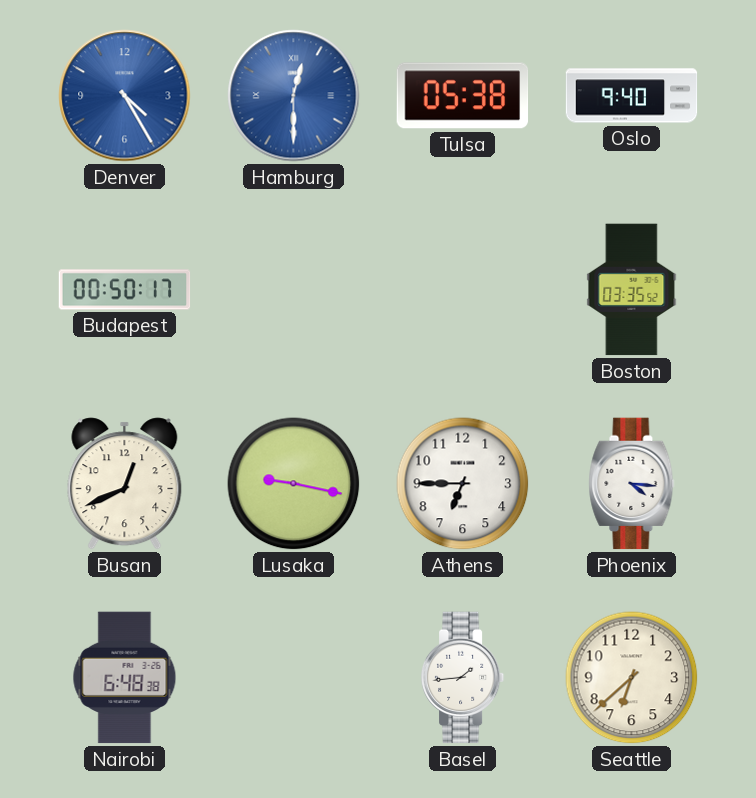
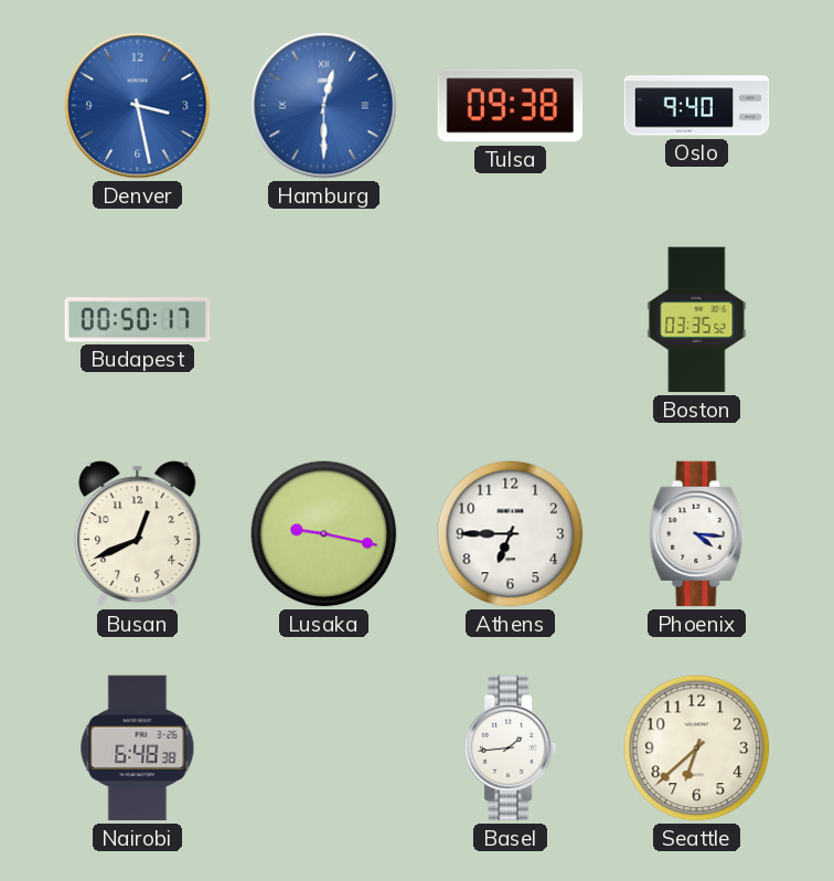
Denver: 4:25 -> 3:28 (138, 106)
Tulsa: 05:38 -> 09:38 (511, 106)
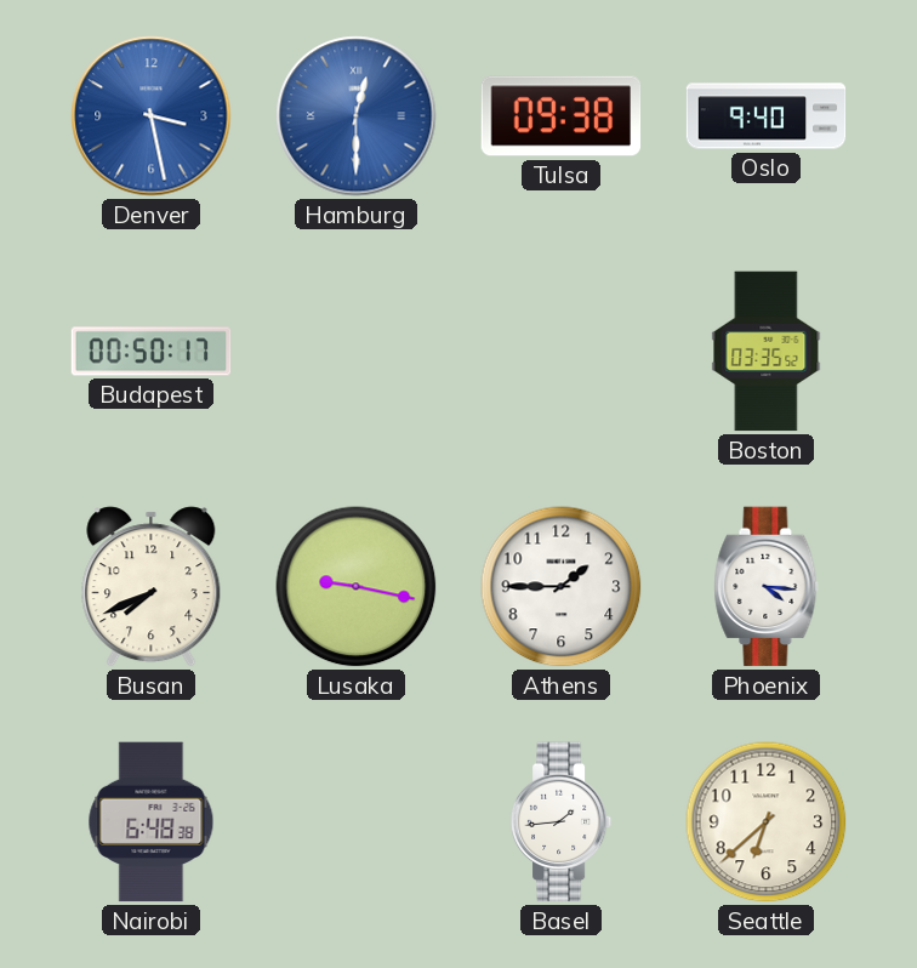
Busan: 12:41 -> 7:41 (152, 587)
Athens: 6:45 -> 1:45 (562, 587)
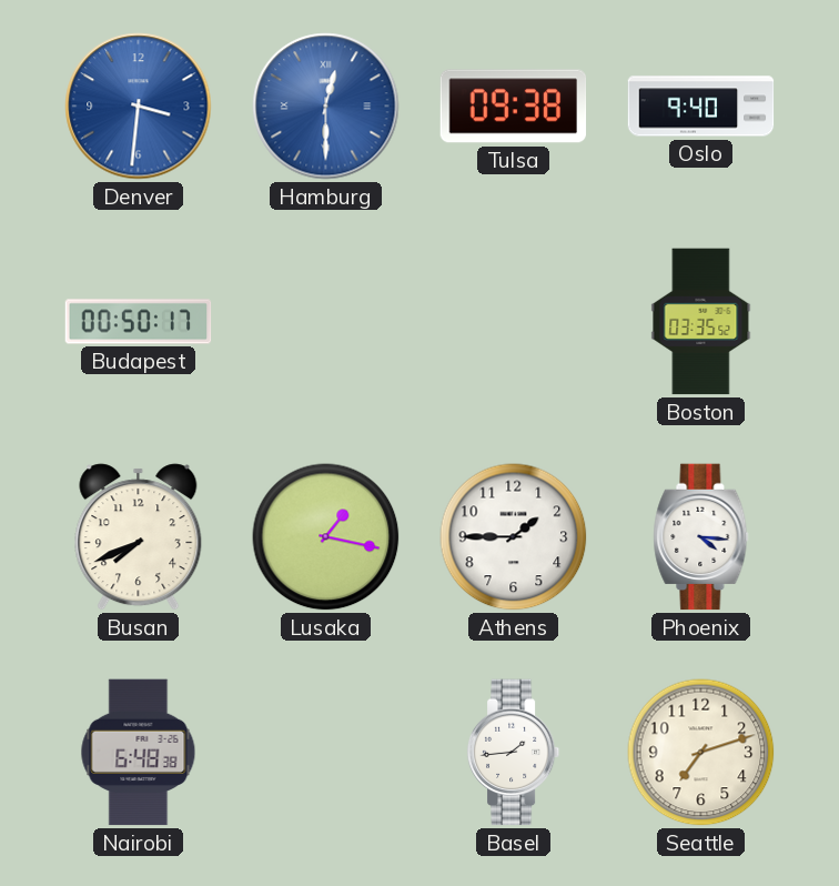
Denver: 3:28 -> 3:31 (139, 107)
Lusaka: 9:17 -> 1:17 (326, 537)
Seattle: 6:38 -> 7:12 (701, 753)
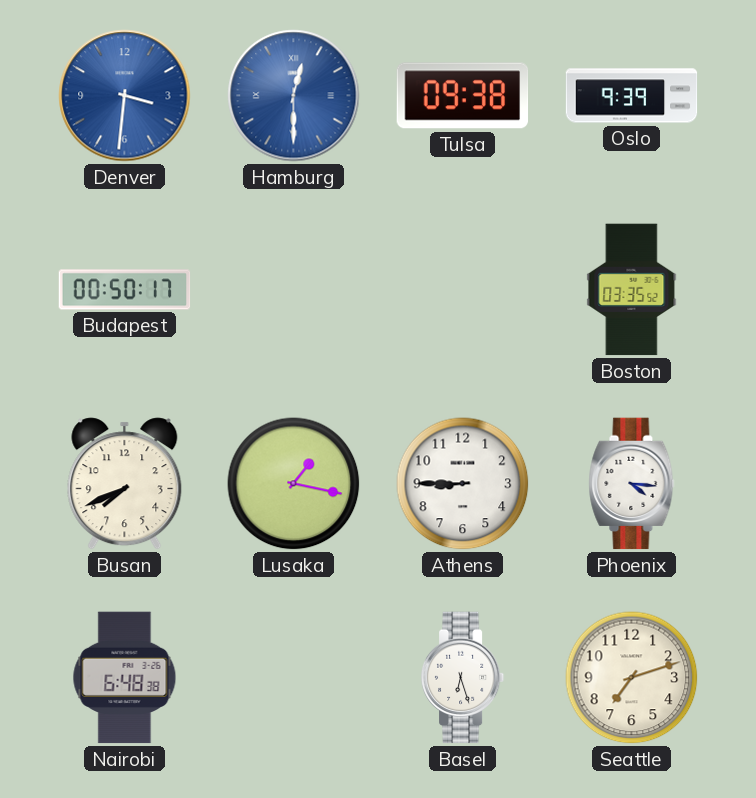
Oslo: 9:40 -> 9:39 (632, 96)
Athens: 1:45 -> 8:45 (463, 484)
Basel: 1:44 -> 6:27 (463, 678)
